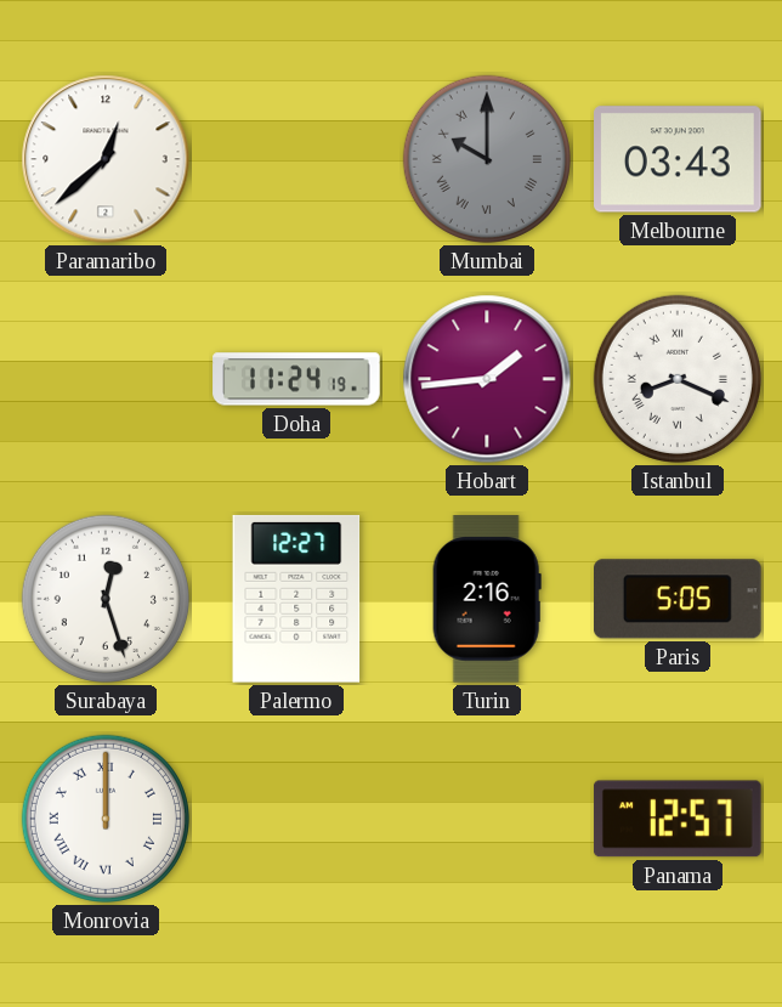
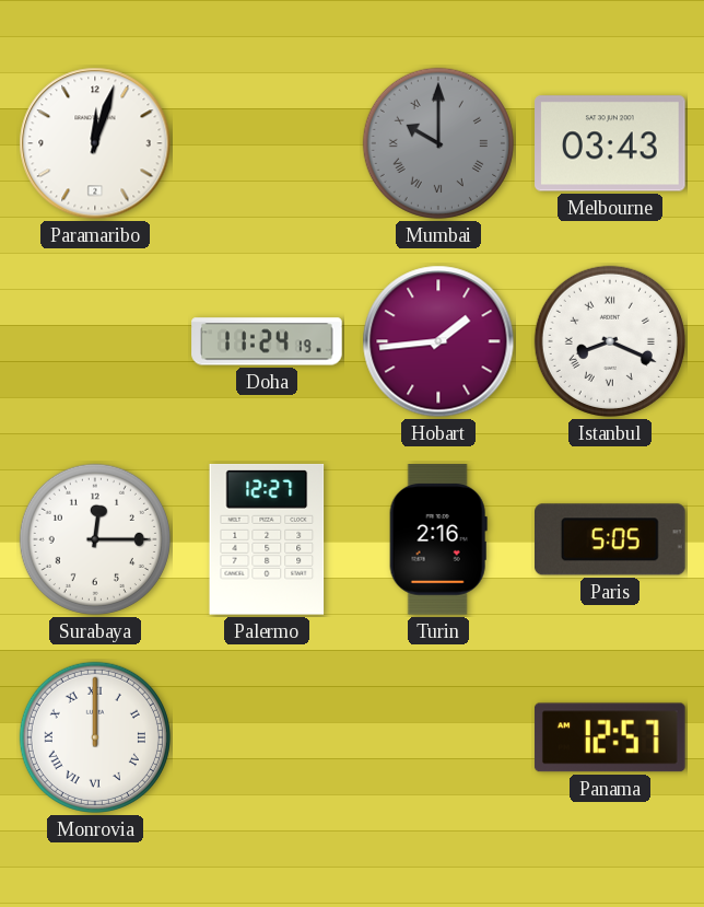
Paramaribo: 12:38 -> 12:03 (95, 143)
Surabaya: 12:27 -> 12:15 (95, 539)
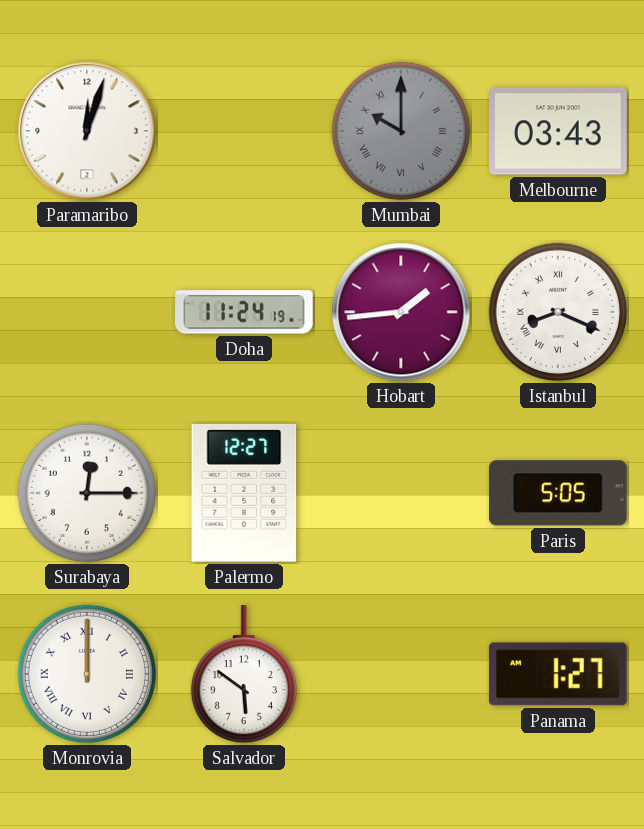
Turin: 2:16 -> none (438, 539)
Salvador: none -> 5:51 (244, 675)
Panama: 12:57 -> 1:27 (558, 674)
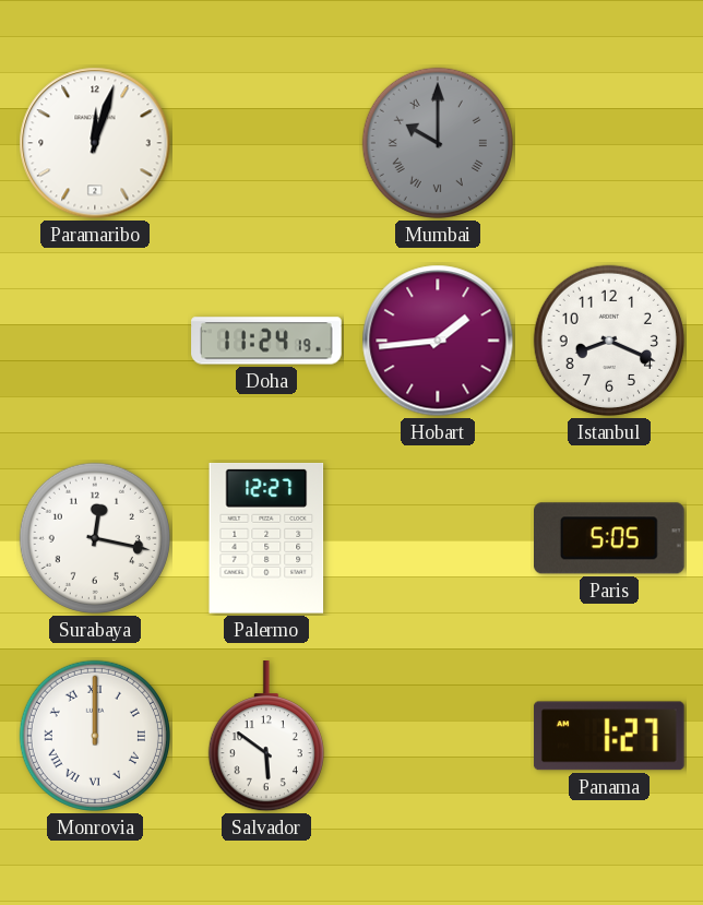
Melbourne: 03:43 -> none (558, 131)
Istanbul numerals: Roman -> Arabic (609, 341)
Surabaya: 12:15 -> 12:17 (95, 538)
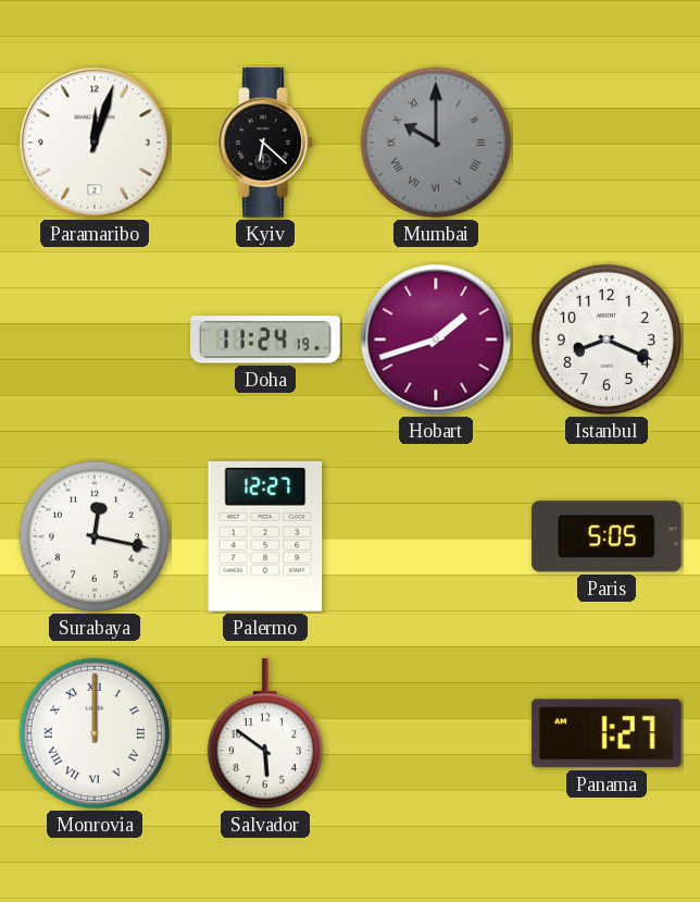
Kyiv: none -> 6:22 (265, 143)
Hobart: 1:44 -> 1:42 (436, 339)
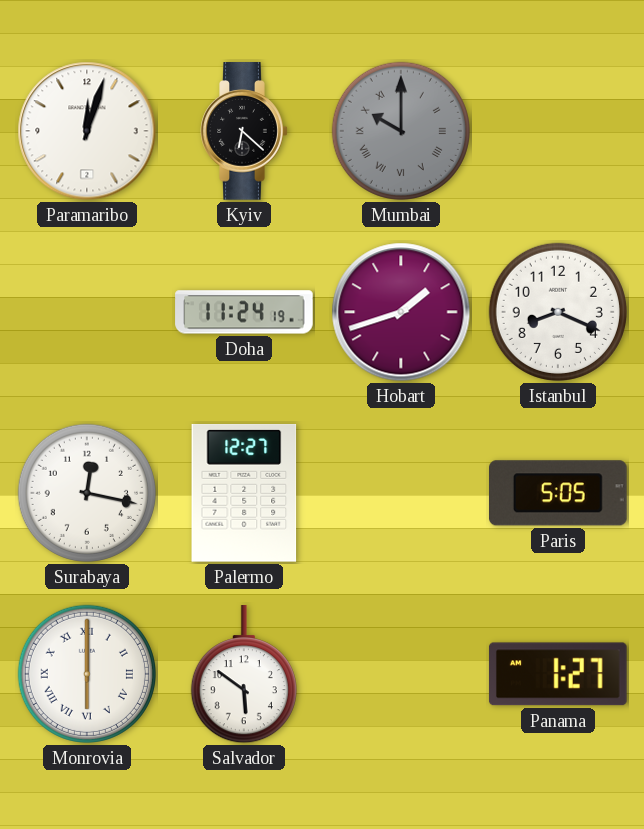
Monrovia: 12:00 -> 6:00 (87, 674)
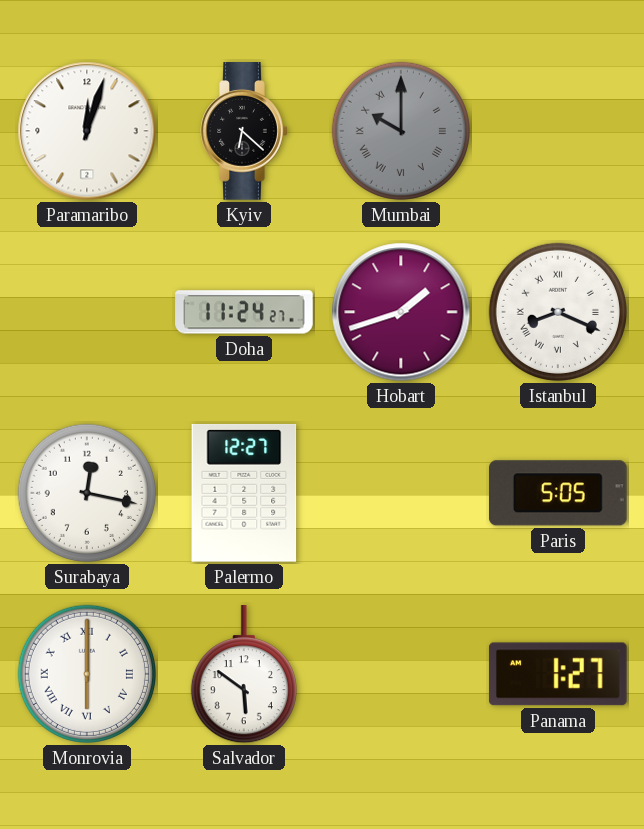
Doha: 11:24:19 -> 11:24:27 (244, 312)
Istanbul numerals: Arabic -> Roman (558, 312)
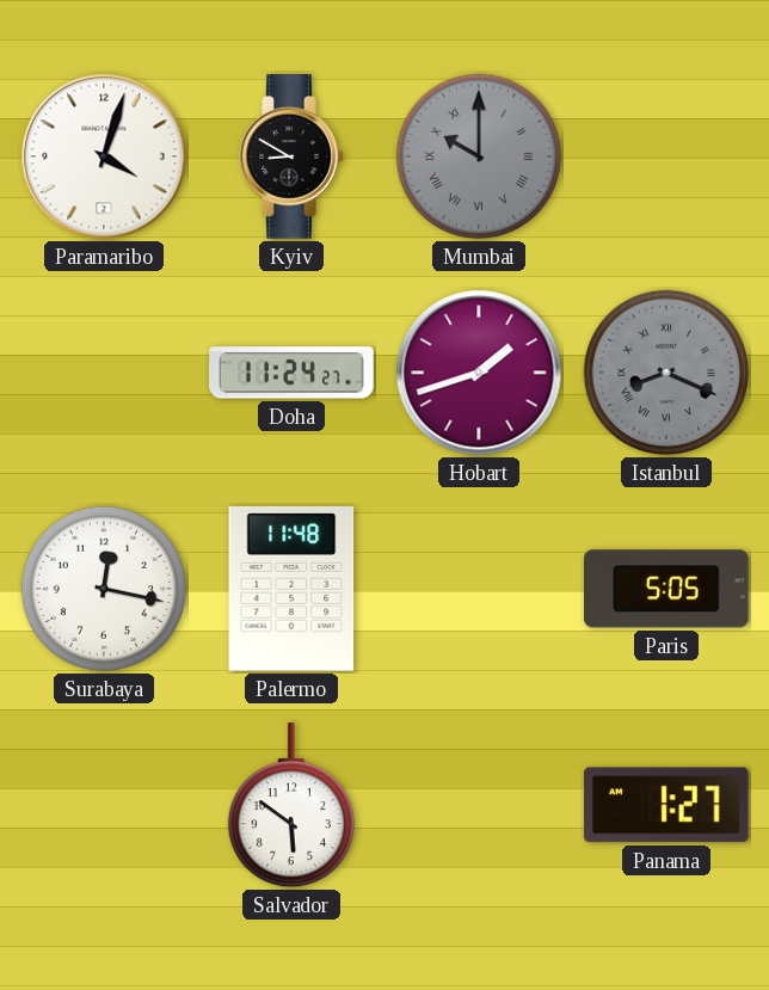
Paramaribo: 12:03 -> 4:03 (104, 156)
Kyiv: 6:22 -> 8:50 (291, 156)
Istanbul dial: white -> grey (666, 373)
Palermo: 12:27 -> 11:48 (291, 589)
Monrovia: 6:00 -> none (87, 674)
